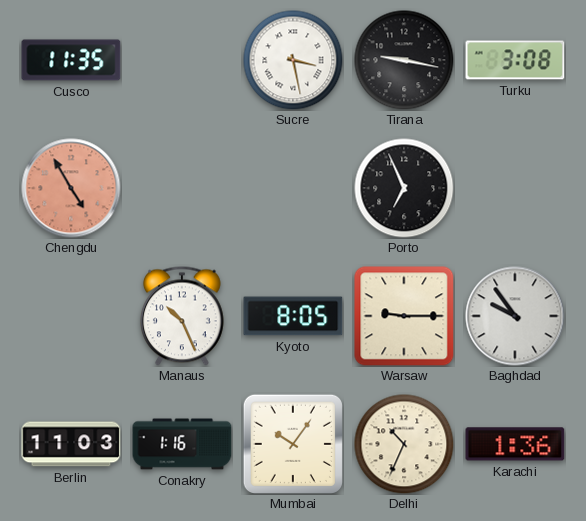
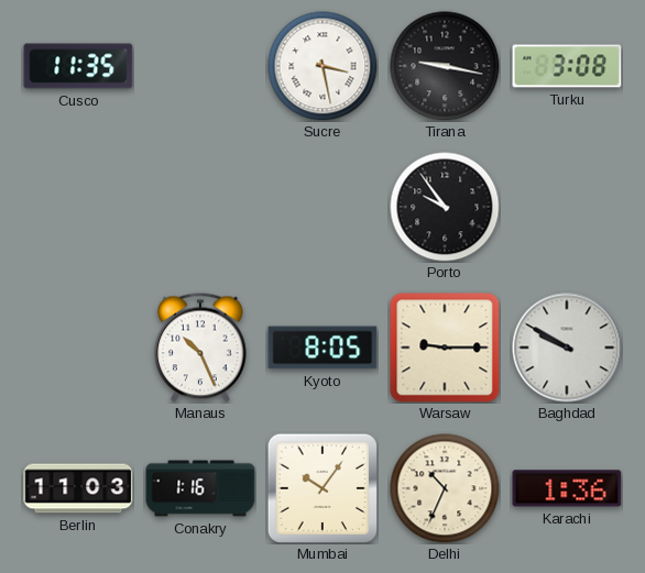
Chengdu: 4:55 -> none (71, 188)
Porto: 6:56 -> 9:54 (445, 207)
Baghdad: 9:54 -> 9:50 (567, 348)
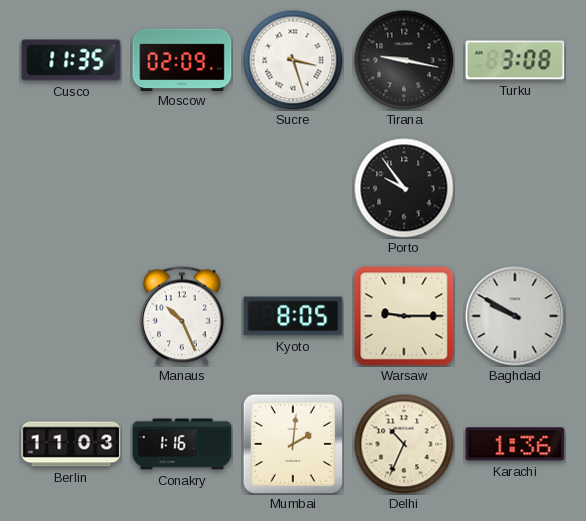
Moscow: none -> 02:09 (182, 59)
Sucre: 3:28 -> 3:27 (293, 60)
Mumbai: 10:06 -> 2:01 (293, 444)
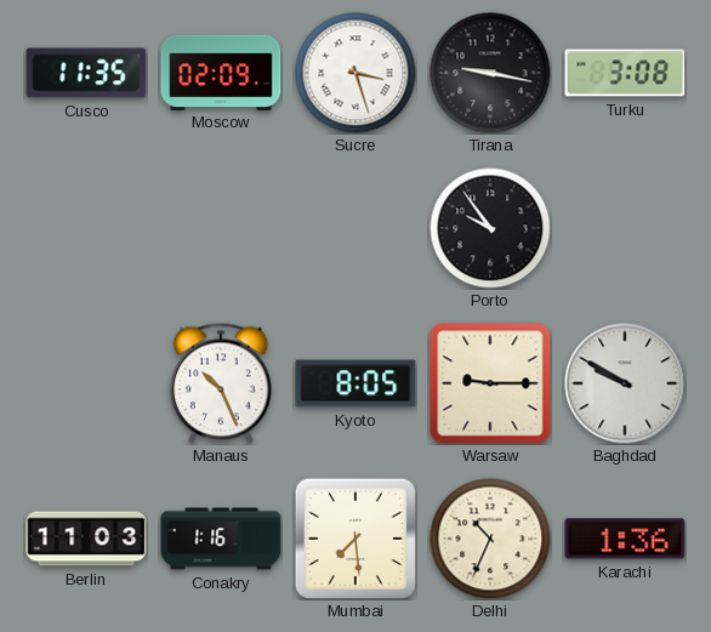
Mumbai: 2:01 -> 7:29 (355, 539)
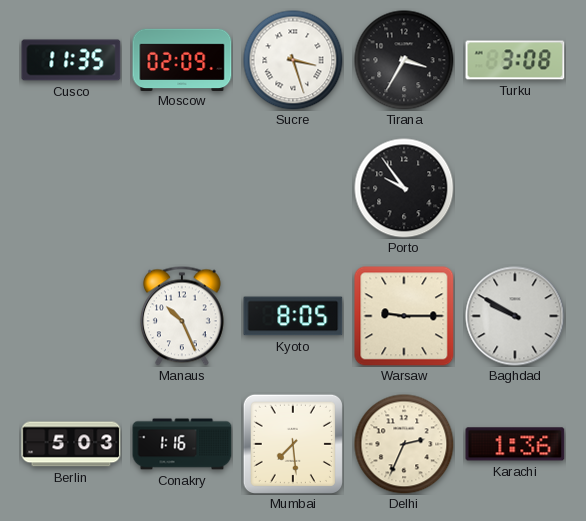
Tirana: 9:17 -> 3:35 (404, 60)
Berlin: 11:03 -> 5:03 (71, 444)
Delhi: 10:34 -> 2:34 (404, 444)
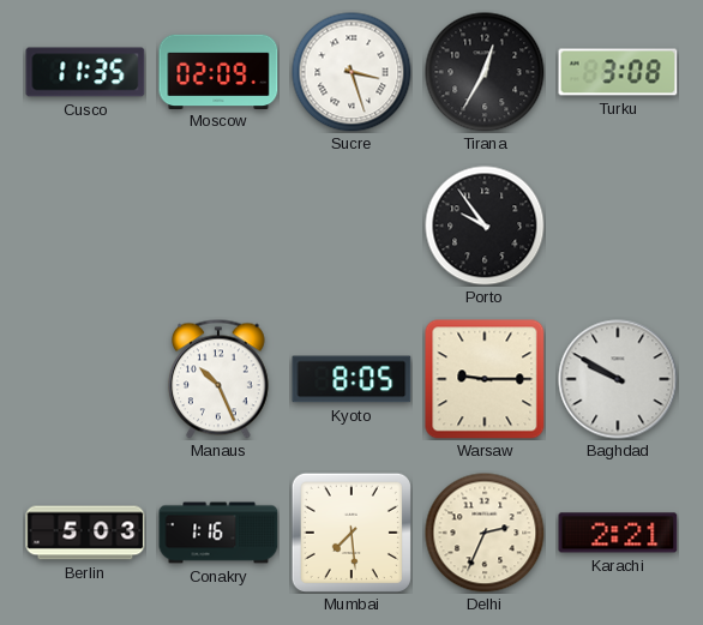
Tirana: 3:35 -> 12:35 (485, 72)
Karachi: 1:36 -> 2:21 (618, 533)
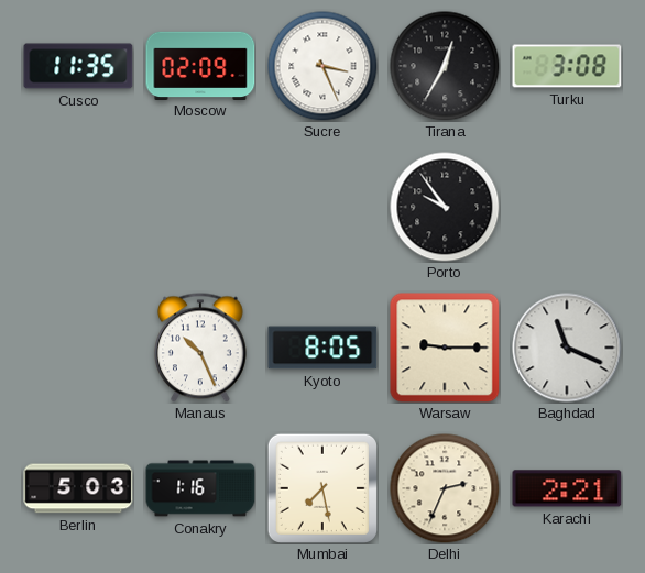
Sucre: 3:27 -> 3:26 (322, 66)
Baghdad: 9:50 -> 11:19 (567, 348)
Mumbai: 7:29 -> 7:28 (322, 488)
